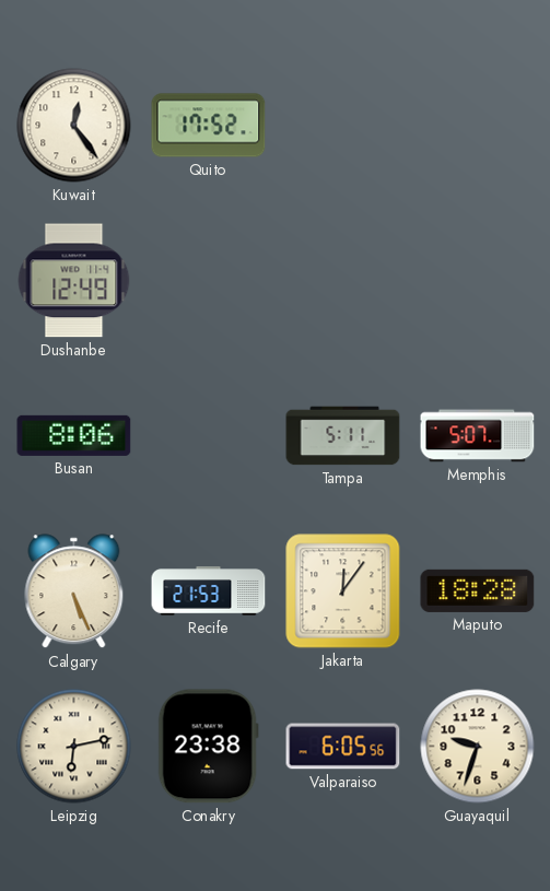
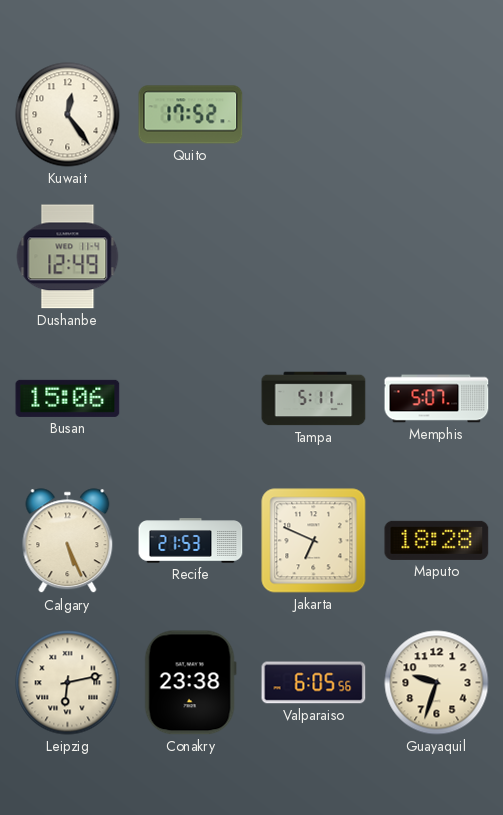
Busan: 8:06 -> 15:06 (68, 398)
Jakarta: 12:06 -> 6:49 (314, 541)
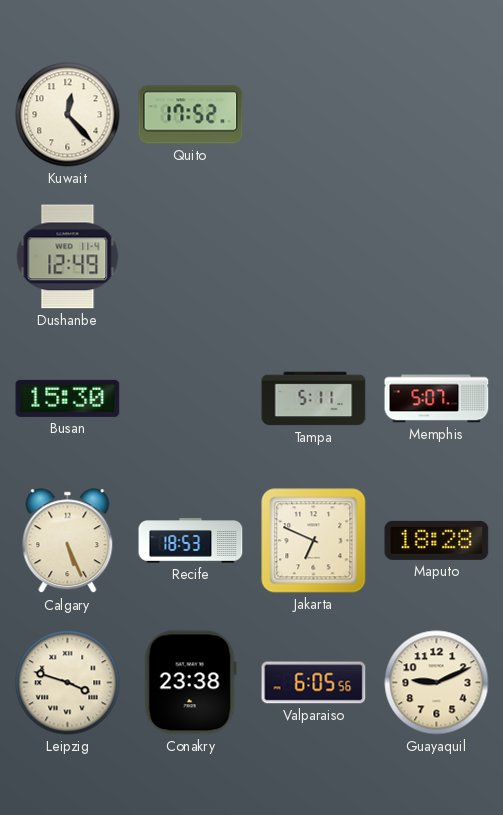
Kuwait: 12:24 -> 12:23 (68, 115)
Busan: 15:06 -> 15:30 (68, 398)
Recife: 21:53 -> 18:53 (191, 541)
Leipzig: 6:13 -> 3:48 (68, 683)
Guayaquil: 9:33 -> 9:11 (437, 683)
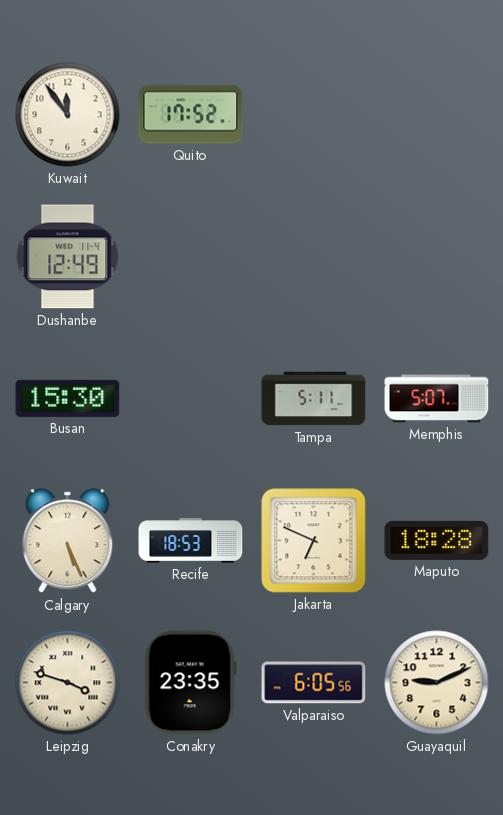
Kuwait: 12:23 -> 11:54 (68, 115)
Conakry: 23:38 -> 23:35 (190, 683)
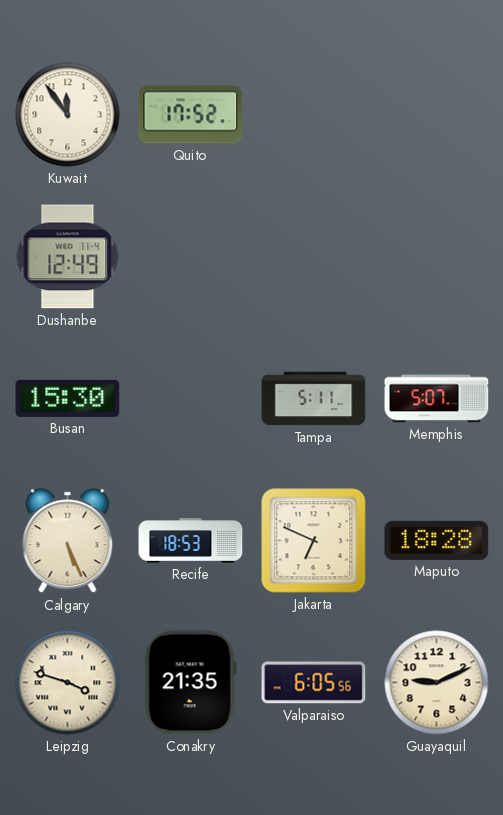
Conakry: 23:35 -> 21:35 (190, 683)
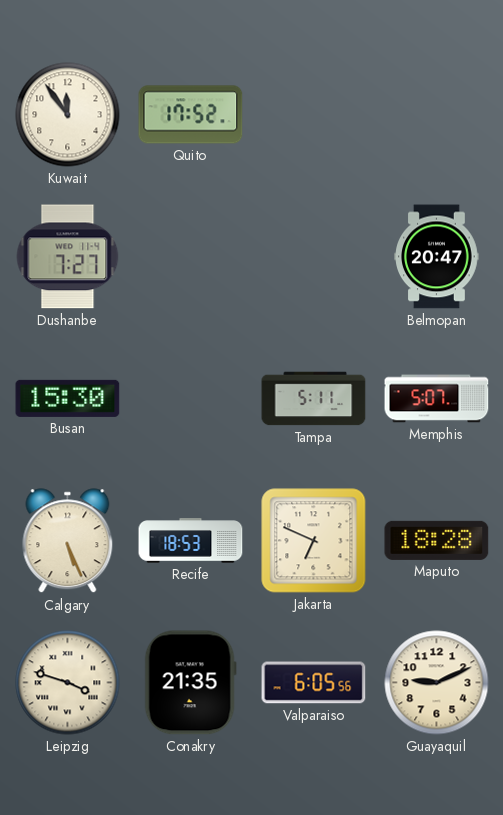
Dushanbe: 12:49 -> 7:27 (68, 257)
Belmopan: none -> 20:47 (437, 257)
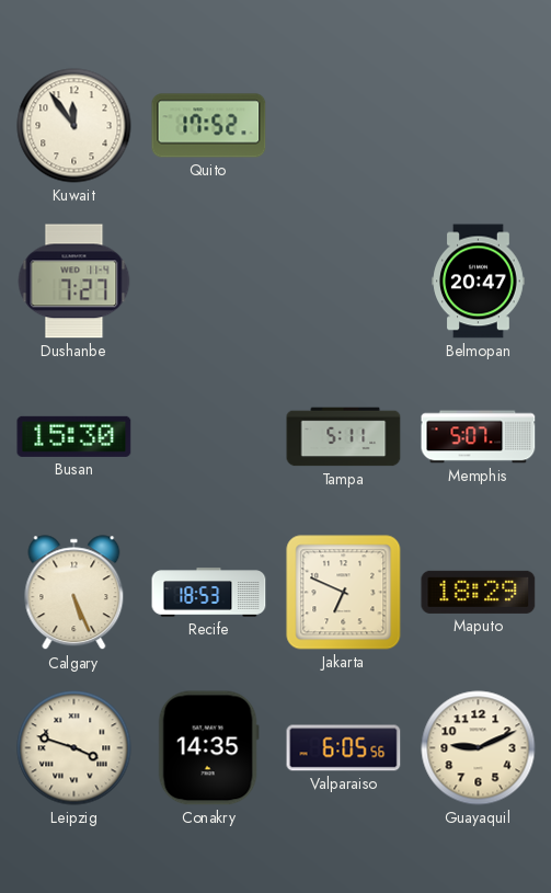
Maputo: 18:28 -> 18:29 (479, 592)
Conakry: 21:35 -> 14:35 (208, 748)
